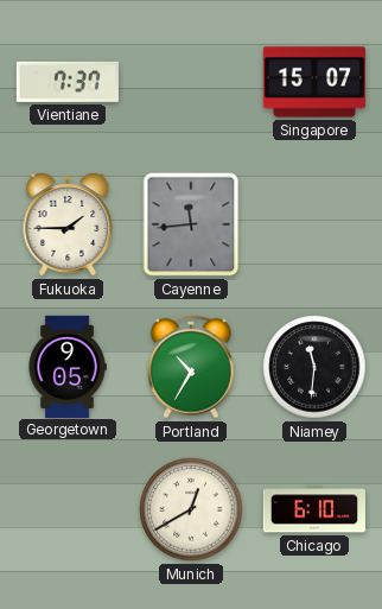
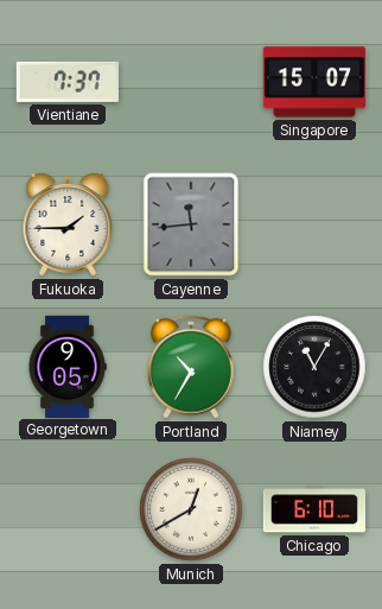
Niamey: 11:31 -> 11:05 (314, 367)
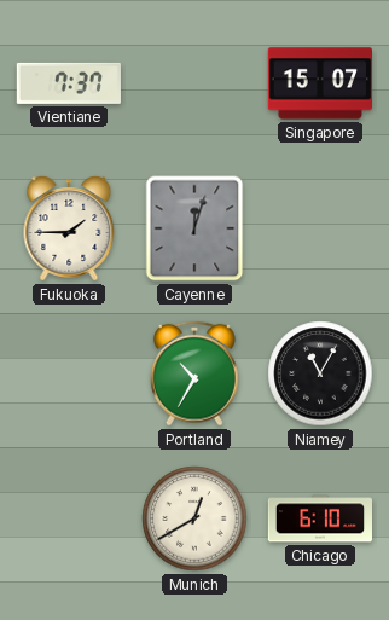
Cayenne: 11:44 -> 12:03 (194, 228)
Georgetown: 9:05 -> none (68, 366)
